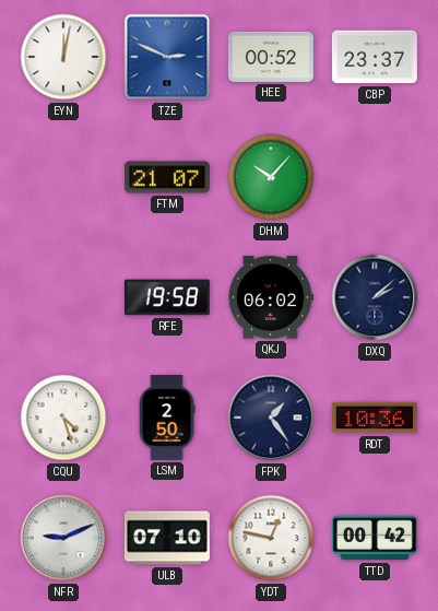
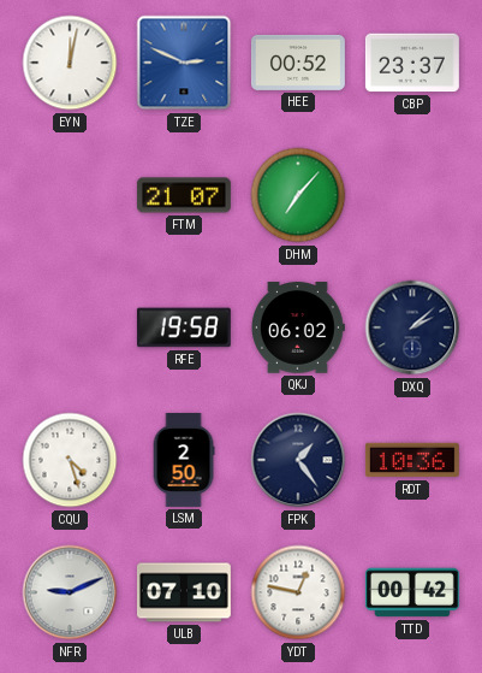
DHM: 10:07 -> 7:07 (298, 195)
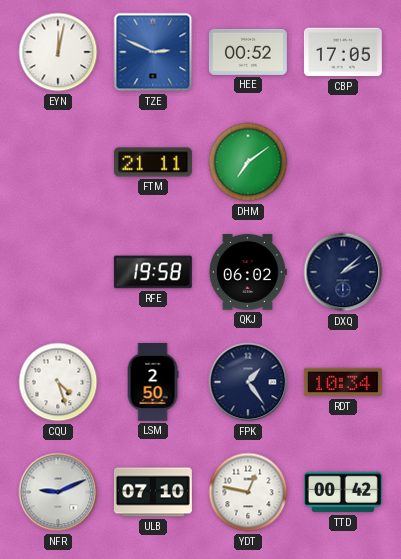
CBP: 23:37 -> 17:05 (343, 52)
FTM: 21:07 -> 21:11 (153, 162)
DHM: 7:07 -> 7:09 (248, 162)
RDT: 10:36 -> 10:34 (343, 382)
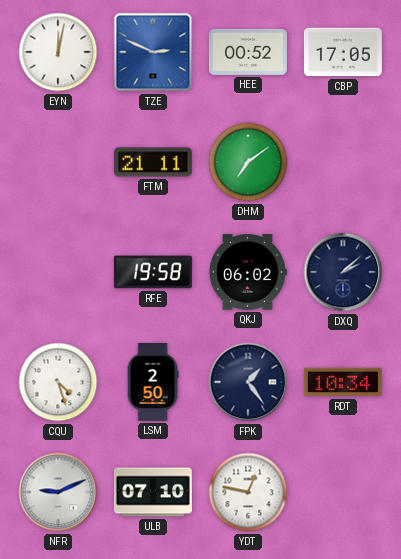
TTD: 00:42 -> none (343, 492)
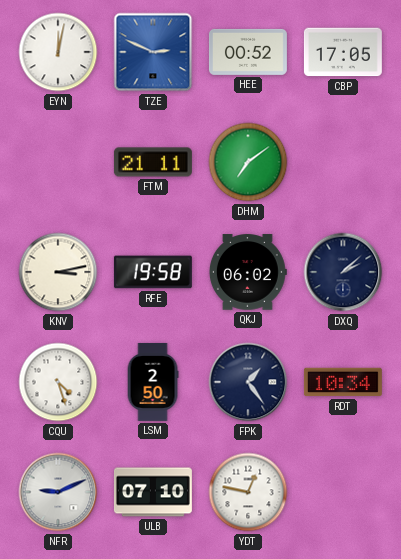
KNV: none -> 3:13 (58, 272)
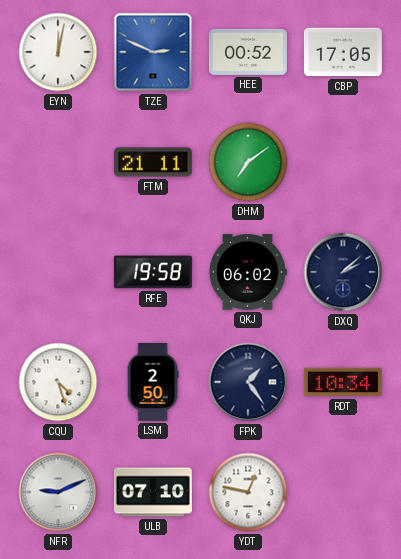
KNV: 3:13 -> none (58, 272)
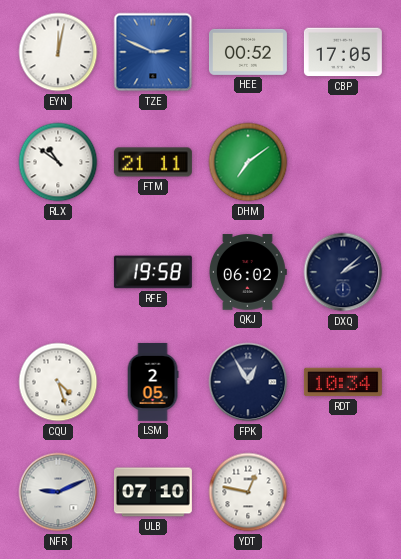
RLX: none -> 10:51 (58, 162)
LSM: 2:50 -> 2:05 (153, 382)
FPK: 1:24 -> 12:55 (248, 382)
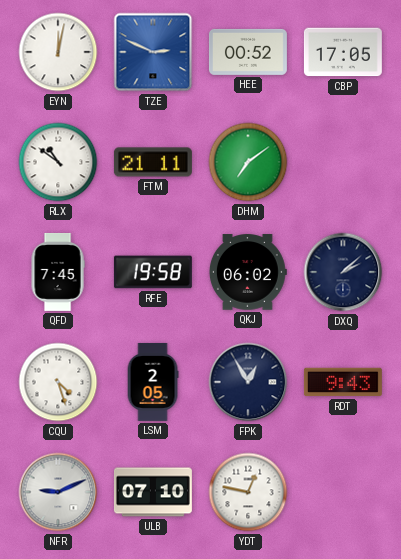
QFD: none -> 7:45 (58, 272)
RDT: 10:34 -> 9:43 (343, 382)
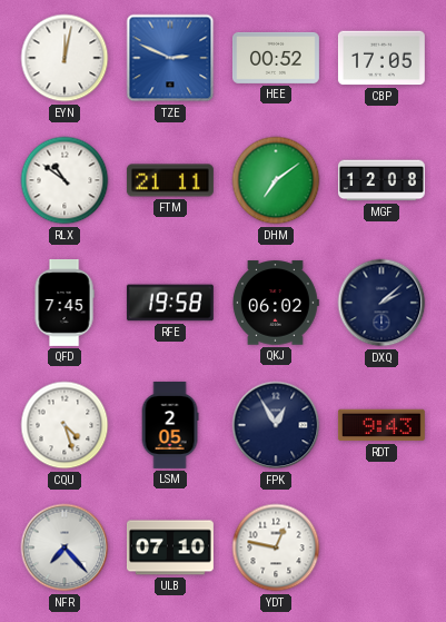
MGF: none -> 12:08 (381, 180)
NFR: 9:11 -> 7:23 (65, 547)
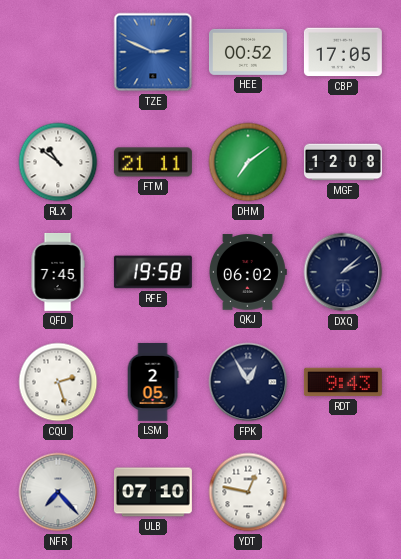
EYN: 12:02 -> none (65, 58)
CQU: 4:27 -> 2:27 (58, 382)
